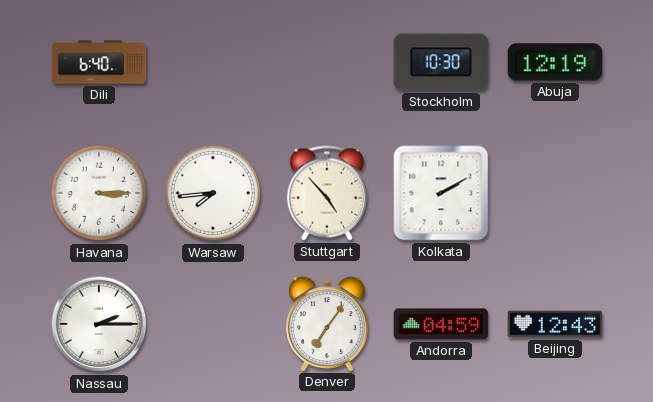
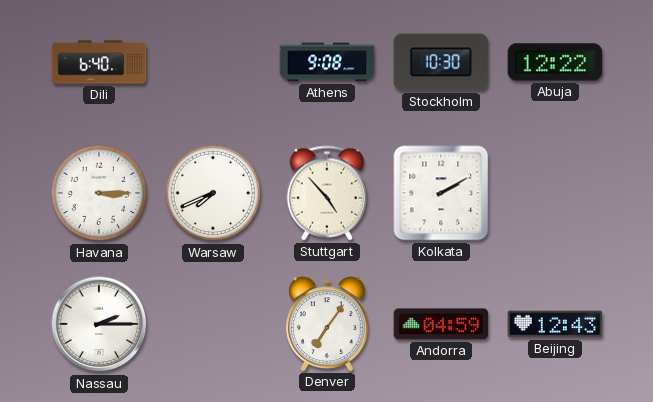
Athens: none -> 9:08 (327, 62)
Abuja: 12:19 -> 12:22 (555, 62)
Warsaw: 7:44 -> 7:41 (213, 193)
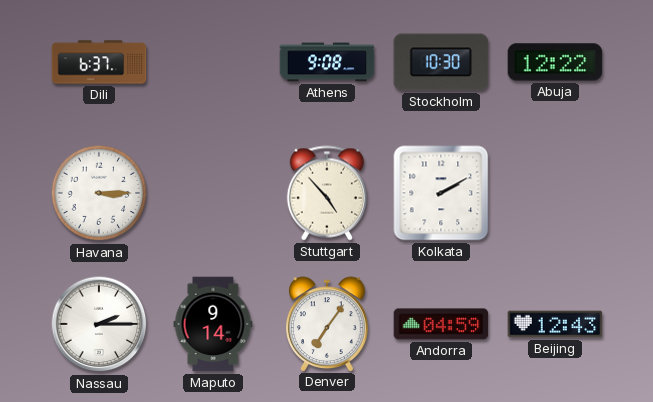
Dili: 6:40 -> 6:37 (99, 62)
Warsaw: 7:41 -> none (213, 193)
Maputo: none -> 9:14 (213, 324)
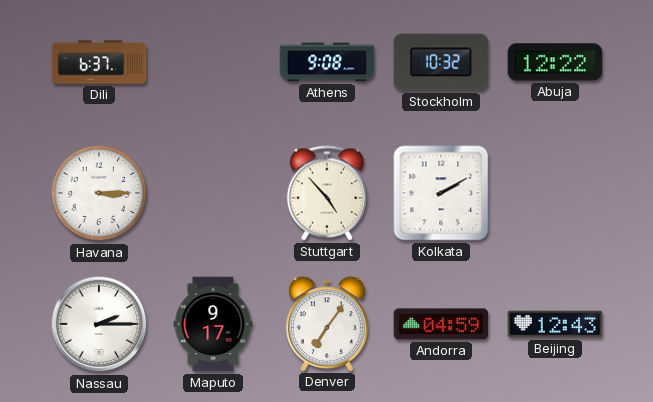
Stockholm: 10:30 -> 10:32 (441, 62)
Maputo: 9:14 -> 9:17 (213, 324)
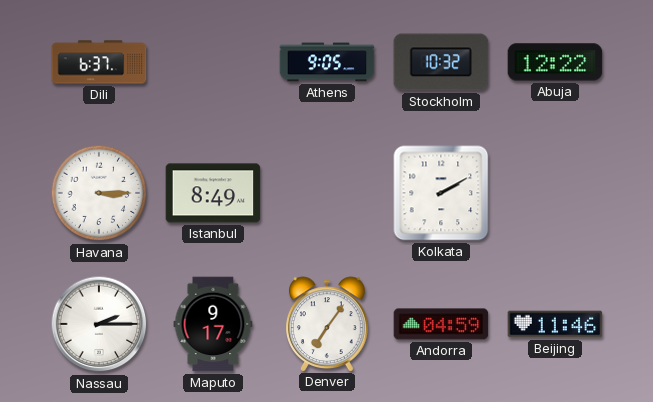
Athens: 9:08 -> 9:05 (327, 62)
Istanbul: none -> 8:49 (213, 193)
Stuttgart: 4:53 -> none (327, 193)
Beijing: 12:43 -> 11:46 (555, 324)
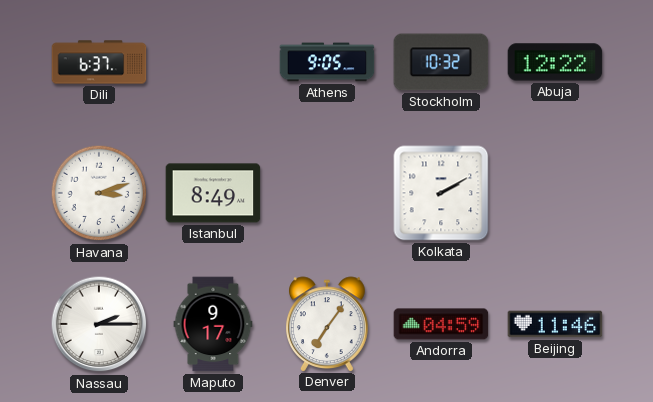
Havana: 3:15 -> 3:12 (99, 193)
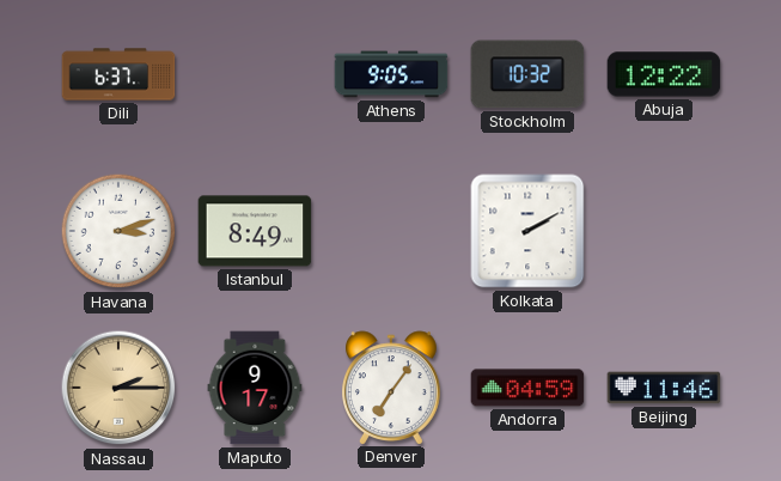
Nassau dial: white -> champagne (118, 388)
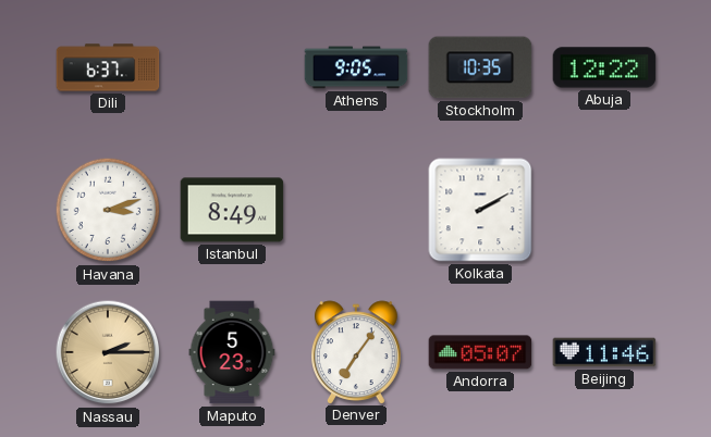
Stockholm: 10:32 -> 10:35 (480, 67)
Maputo: 9:17 -> 5:23 (232, 352)
Andorra: 04:59 -> 05:07 (480, 352)
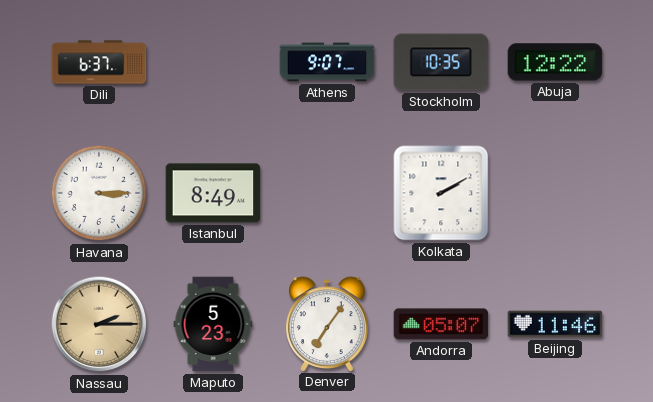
Athens: 9:05 -> 9:07 (327, 62)
Havana: 3:12 -> 3:15 (99, 193)
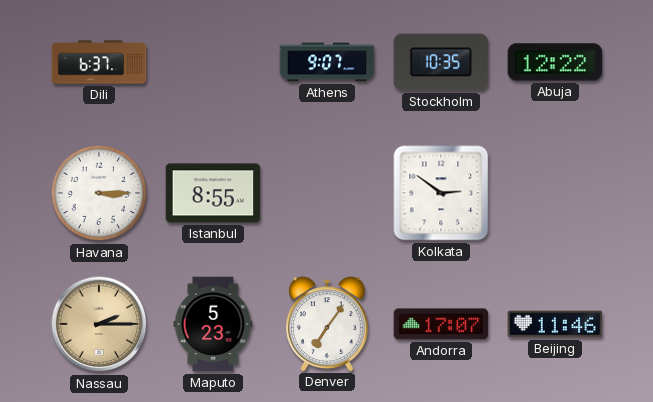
Istanbul: 8:49 -> 8:55 (213, 193)
Kolkata: 2:10 -> 2:51 (441, 193)
Andorra: 05:07 -> 17:07 (441, 324)
